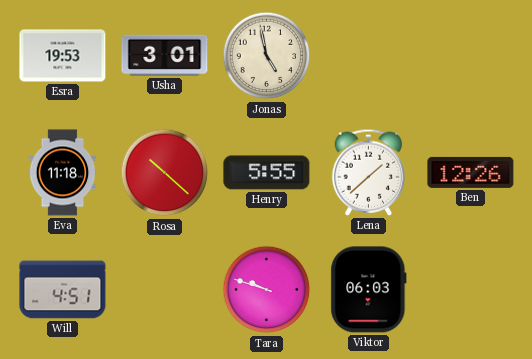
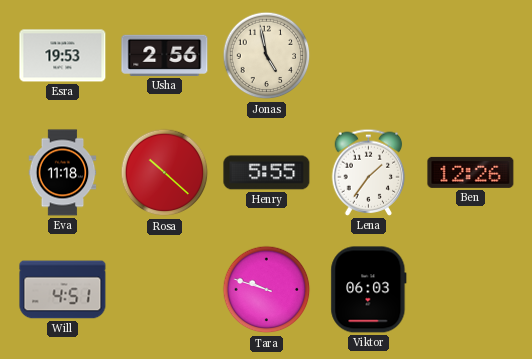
Usha: 3:01 -> 2:56 (165, 55)
Lena: 1:38 -> 1:36 (369, 172)
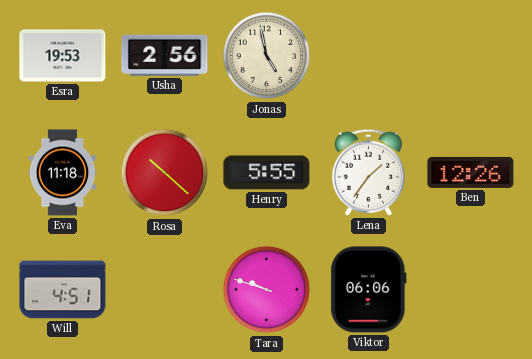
Viktor: 06:03 -> 06:06 (369, 290)
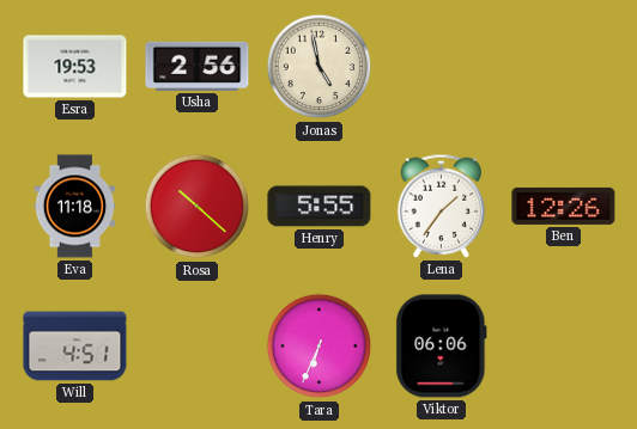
Tara: 9:48 -> 6:34 (320, 347)
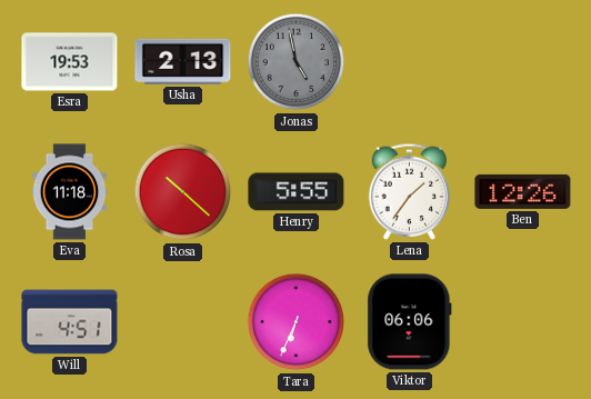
Usha: 2:56 -> 2:13 (183, 61)
Jonas dial: cream -> grey (297, 62)
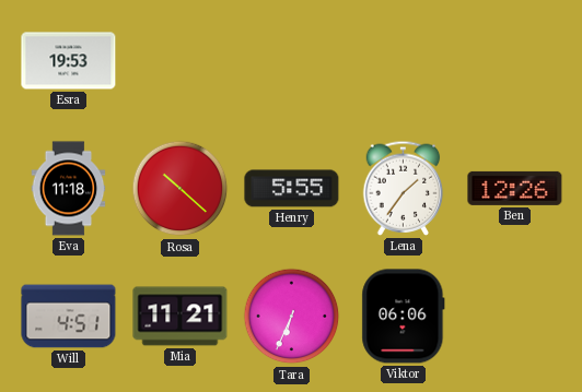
Usha: 2:13 -> none (183, 61)
Jonas: 4:58 -> none (297, 62)
Mia: none -> 11:21 (181, 317)
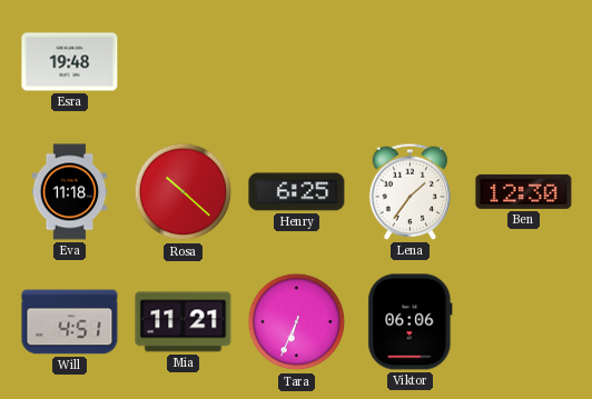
Esra: 19:53 -> 19:48 (70, 62)
Henry: 5:55 -> 6:25 (297, 192)
Ben: 12:26 -> 12:30 (524, 191)
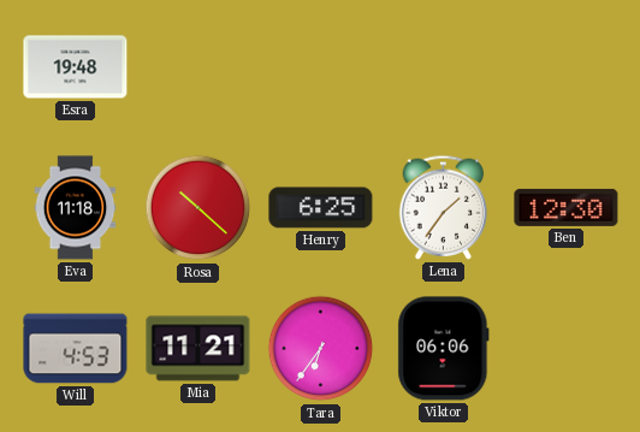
Will: 4:51 -> 4:53 (76, 349)
Tara: 6:34 -> 6:36 (321, 349)
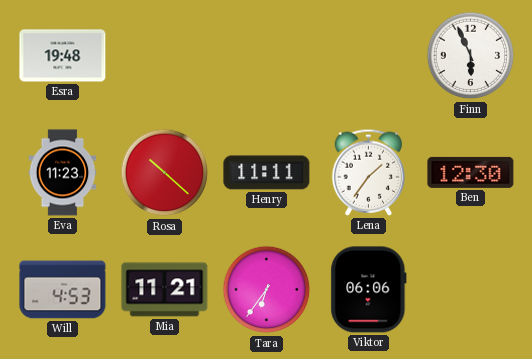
Finn: none -> 5:56 (471, 56)
Eva: 11:18 -> 11:23 (63, 173)
Henry: 6:25 -> 11:11 (267, 173)
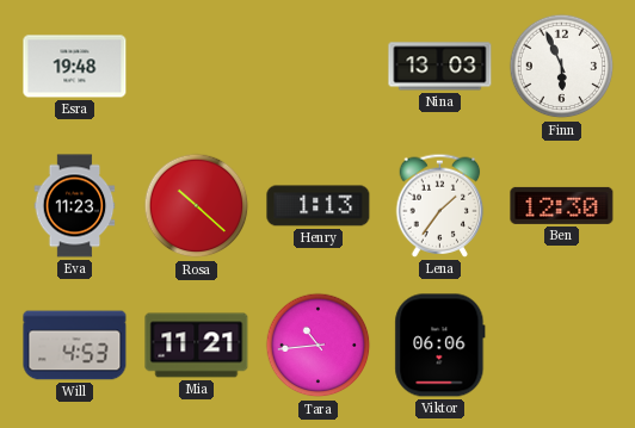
Nina: none -> 13:03 (440, 67)
Henry: 11:11 -> 1:13 (319, 206)
Tara: 6:36 -> 10:44 (319, 346)
